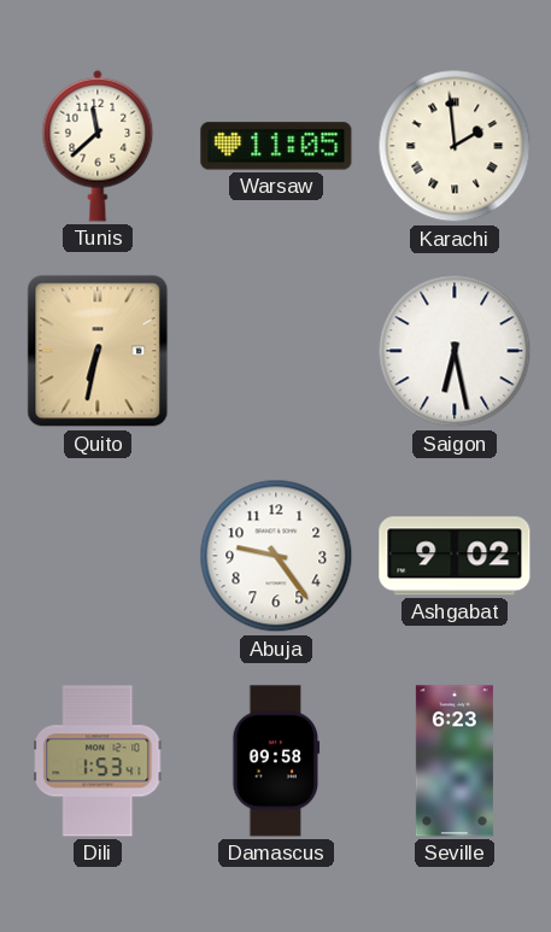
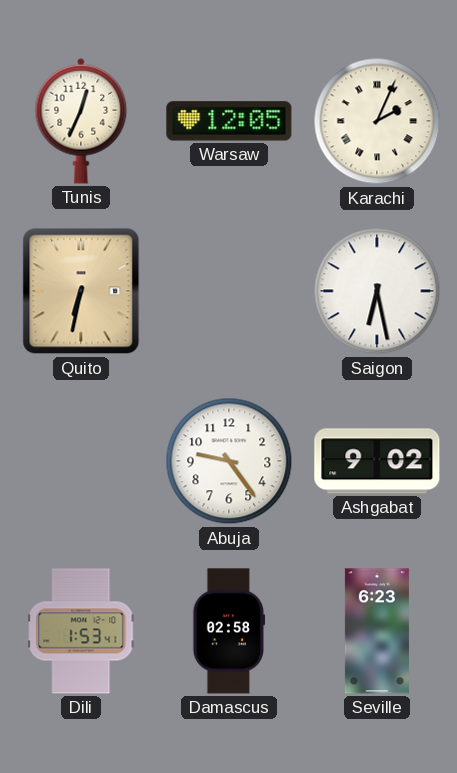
Tunis: 11:38 -> 12:34 (81, 121)
Warsaw: 11:05 -> 12:05 (229, 121)
Karachi: 1:59 -> 2:04 (377, 121)
Damascus: 09:58 -> 02:58 (229, 631)
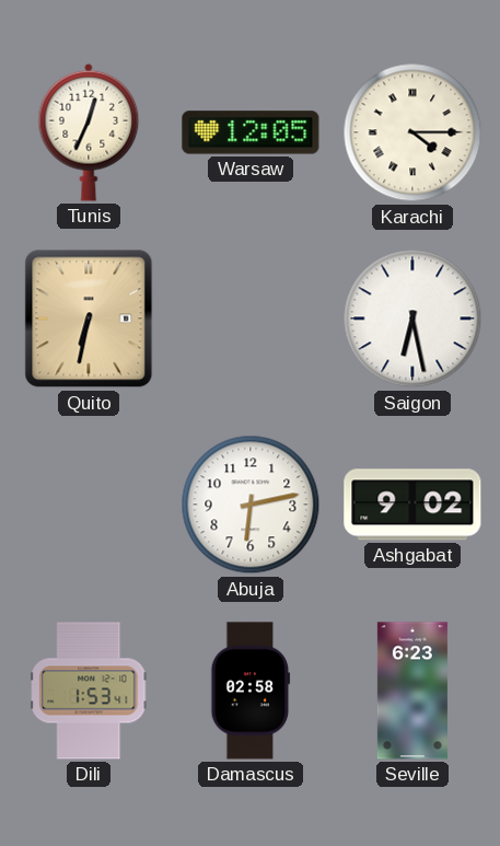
Karachi: 2:04 -> 4:15 (412, 132)
Abuja: 9:24 -> 6:13 (251, 505)
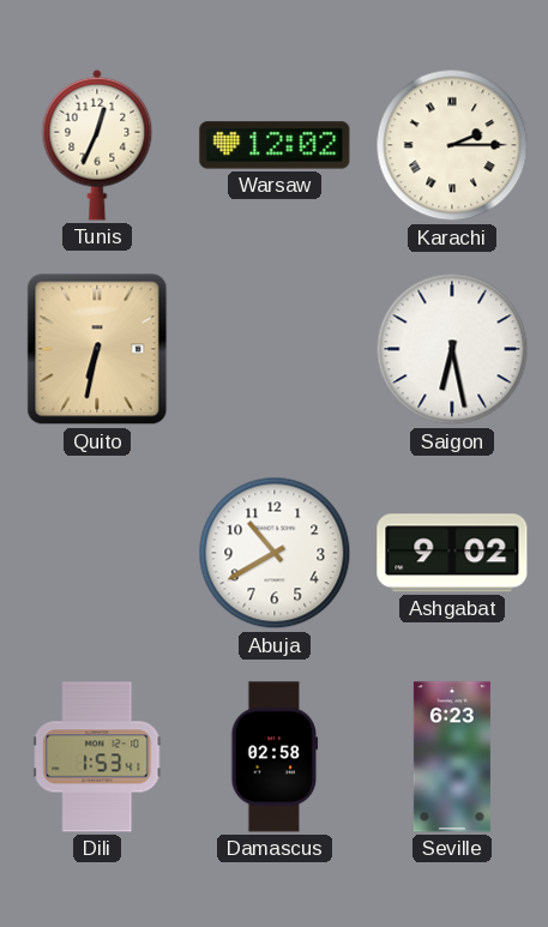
Warsaw: 12:05 -> 12:02 (275, 145)
Karachi: 4:15 -> 2:15 (452, 145)
Abuja: 6:13 -> 10:40 (275, 553)
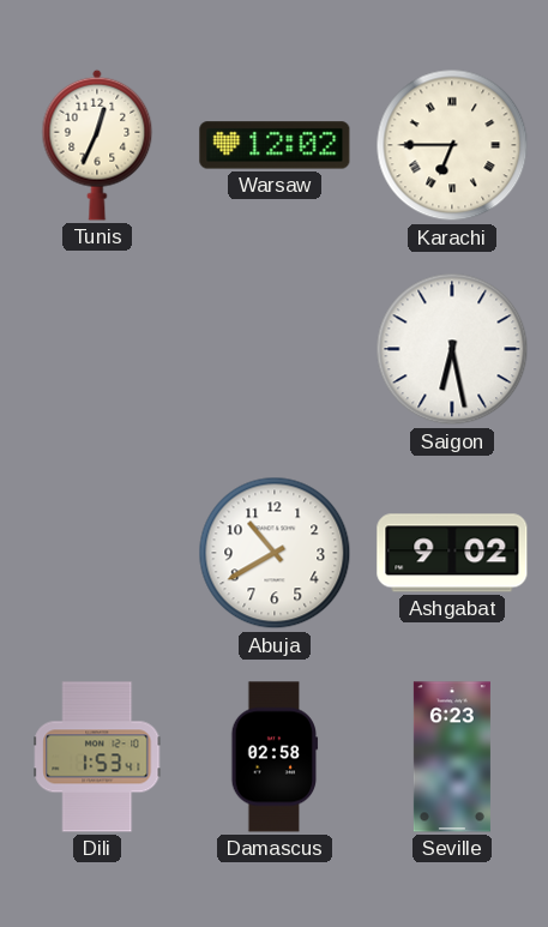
Karachi: 2:15 -> 6:45 (452, 145)
Quito: 6:32 -> none (97, 349)
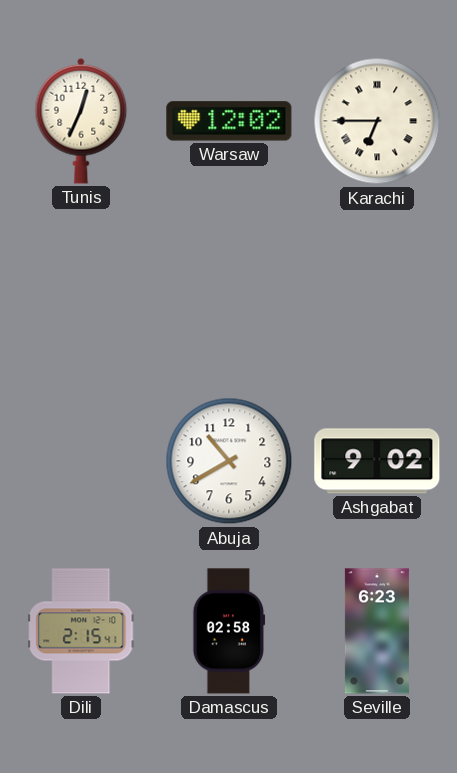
Saigon: 6:28 -> none (452, 349)
Dili: 1:53 -> 2:15 (81, 631)
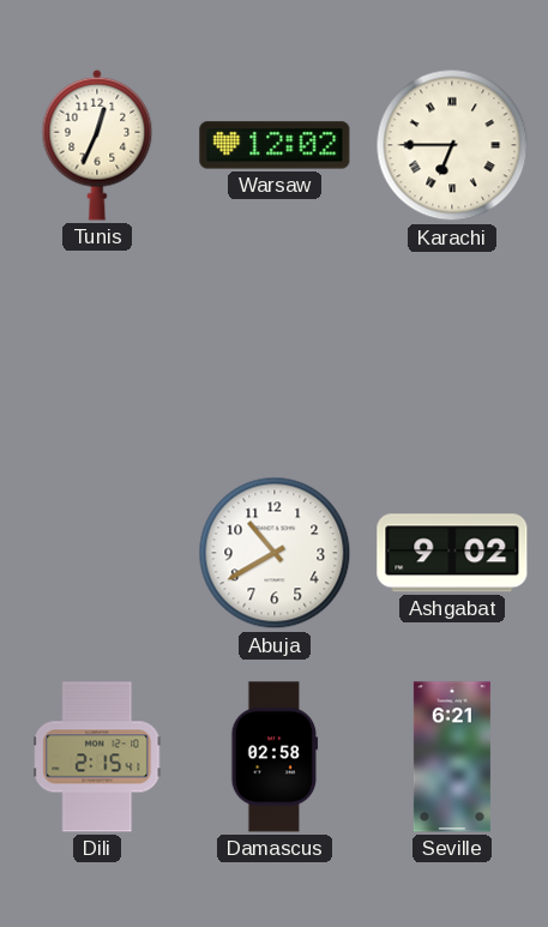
Seville: 6:23 -> 6:21 (452, 757)
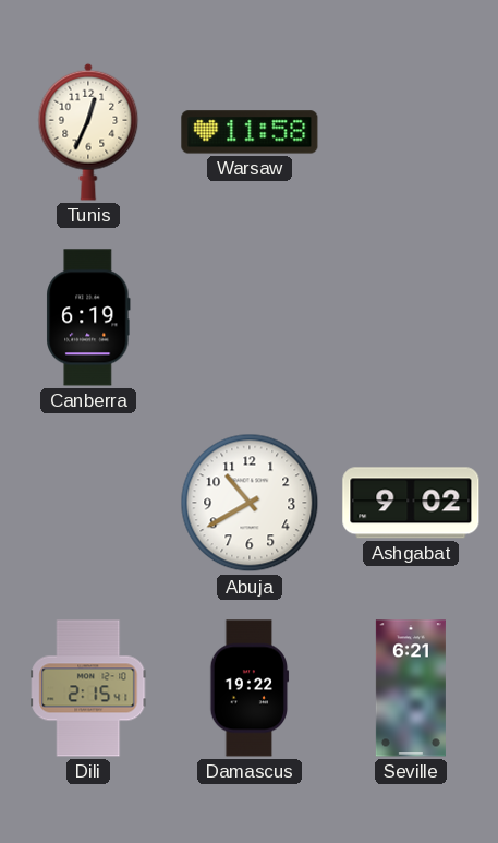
Warsaw: 12:02 -> 11:58 (250, 132)
Karachi: 6:45 -> none (452, 145)
Canberra: none -> 6:19 (88, 317)
Damascus: 02:58 -> 19:22 (250, 688)
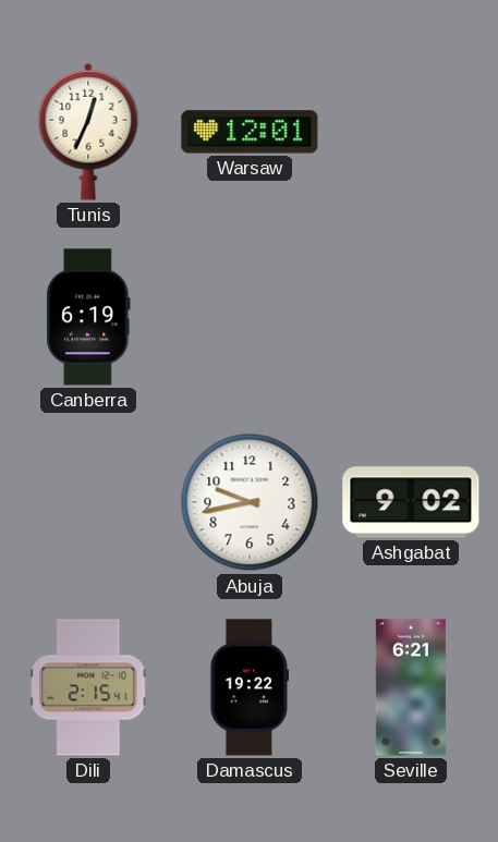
Warsaw: 11:58 -> 12:01 (250, 132)
Abuja: 10:40 -> 9:43 (250, 502)
